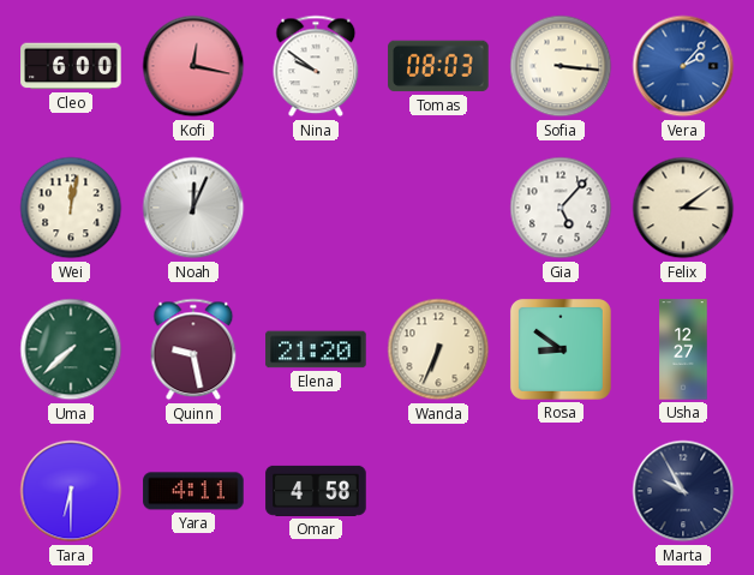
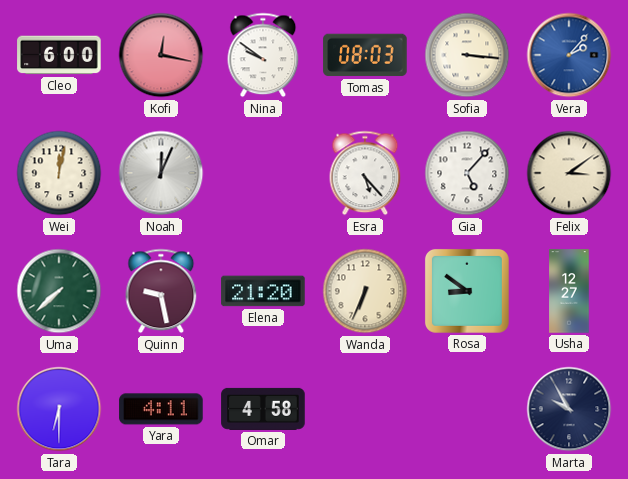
Esra: none -> 5:23 (365, 173)
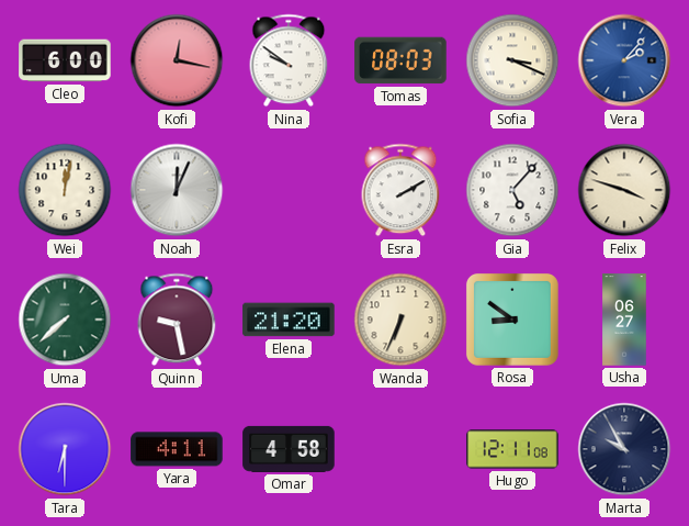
Sofia: 3:16 -> 3:19 (512, 60)
Esra: 5:23 -> 2:10 (400, 190)
Felix: 3:09 -> 3:48 (624, 190)
Usha: 12:27 -> 06:27 (624, 320)
Hugo: none -> 12:11 (512, 449)
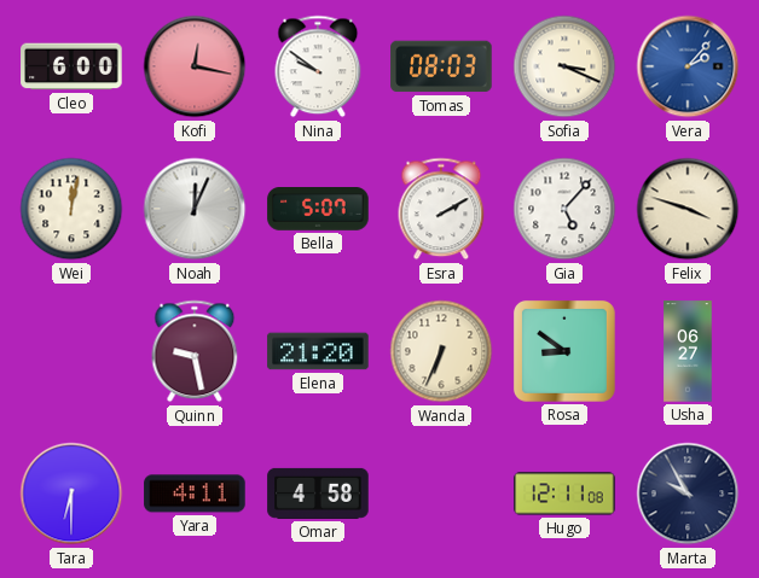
Bella: none -> 5:07 (318, 210)
Uma: 7:38 -> none (65, 320)
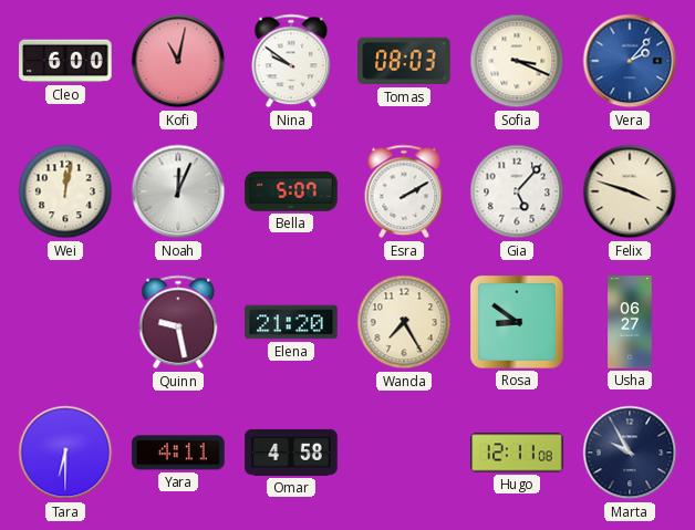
Kofi: 12:17 -> 11:02 (178, 61)
Wanda: 6:34 -> 7:25 (404, 322)
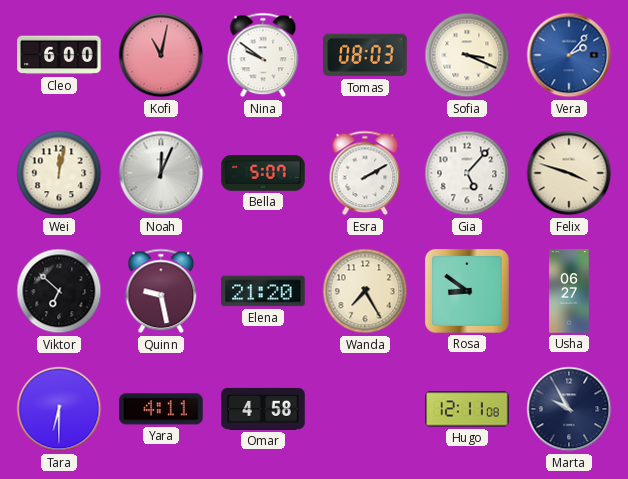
Viktor: none -> 6:52 (59, 291)
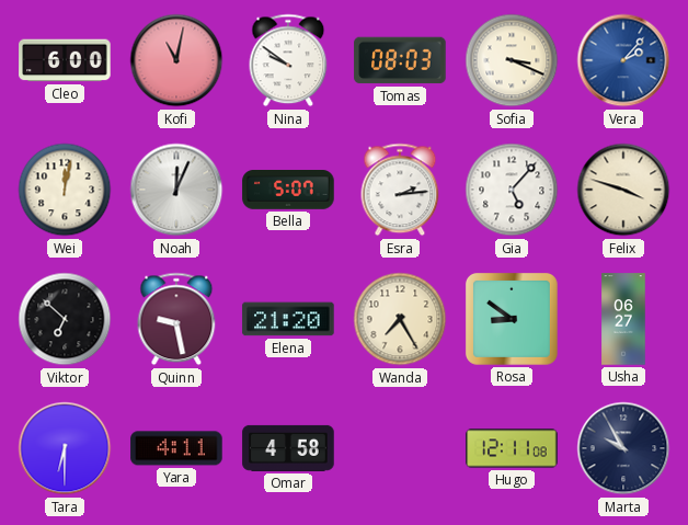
Esra: 2:10 -> 2:14 (400, 190)
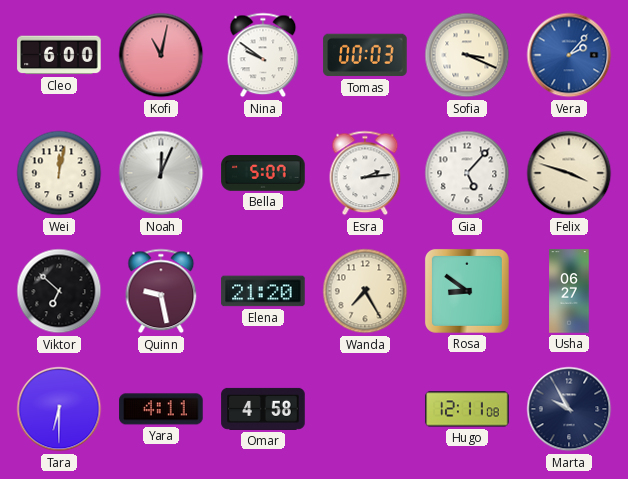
Tomas: 08:03 -> 00:03 (365, 55)
